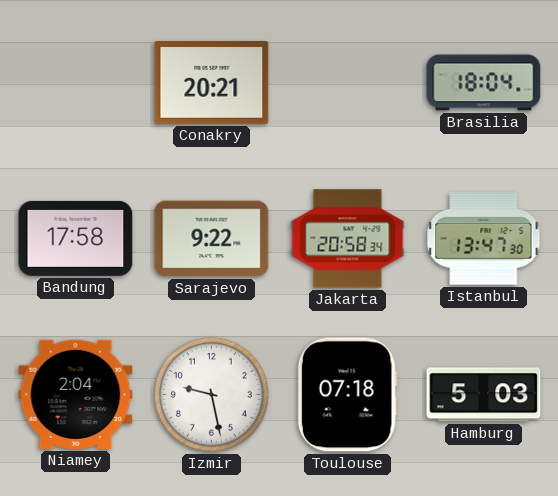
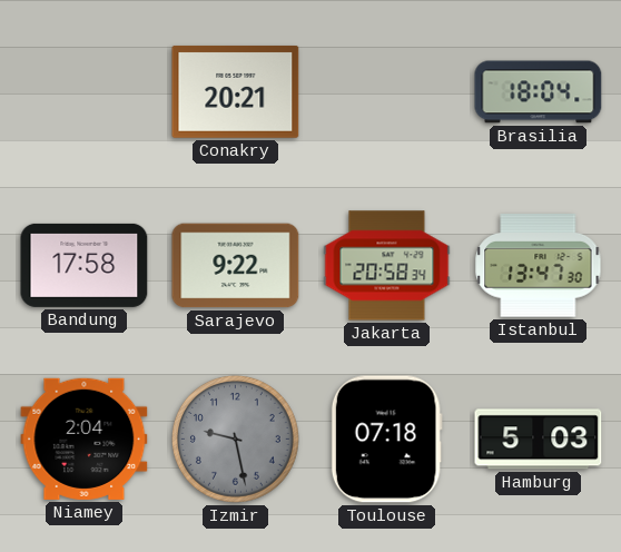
Izmir dial: white -> grey (235, 438)
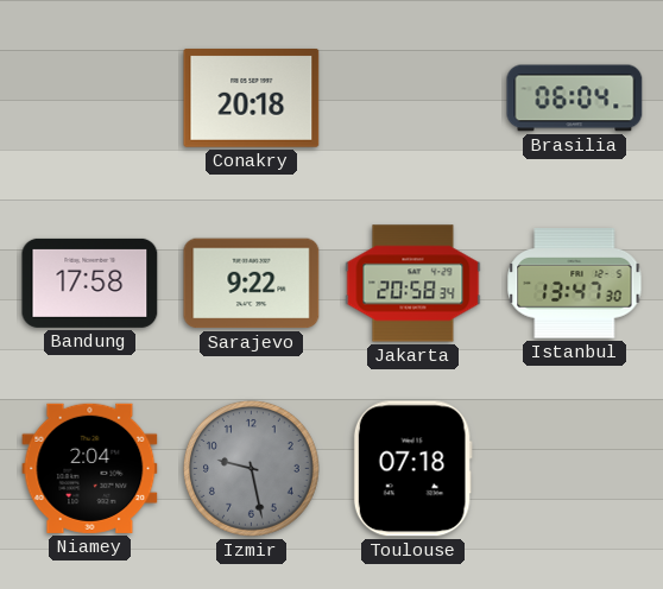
Conakry: 20:21 -> 20:18 (252, 97)
Brasilia: 18:04 -> 06:04 (575, 99)
Hamburg: 5:03 -> none (539, 440)
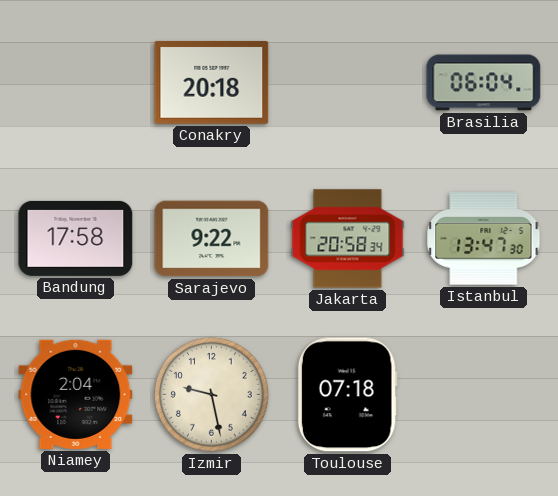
Izmir dial: grey -> cream (211, 394)
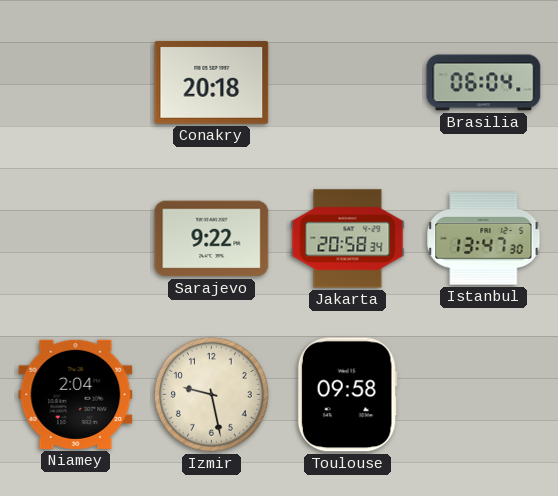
Bandung: 17:58 -> none (76, 238)
Toulouse: 07:18 -> 09:58 (347, 395)
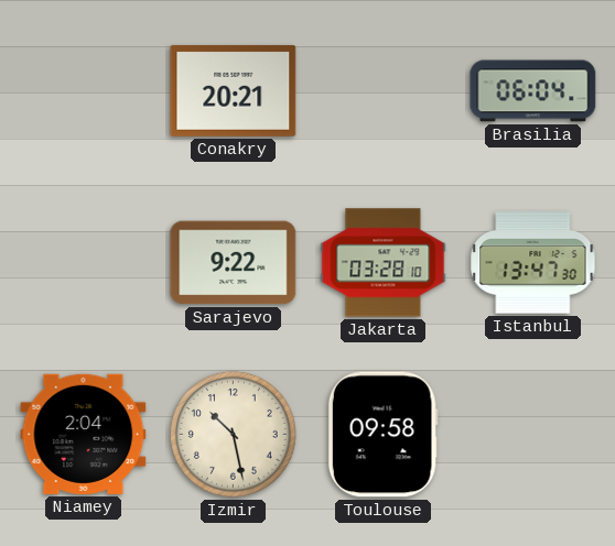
Conakry: 20:18 -> 20:21 (234, 90)
Jakarta: 20:58 -> 03:28 (384, 263)
Izmir: 9:28 -> 10:28 (233, 434)
